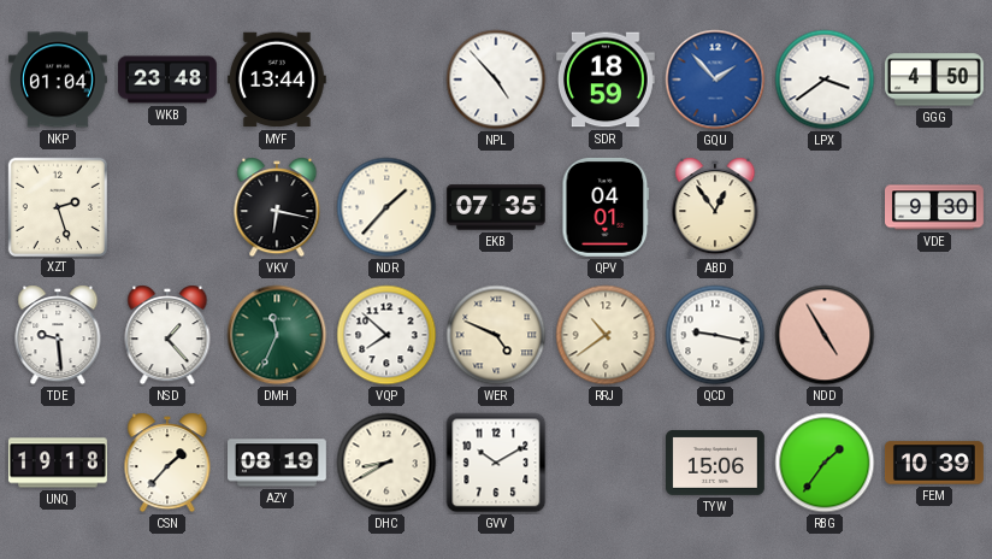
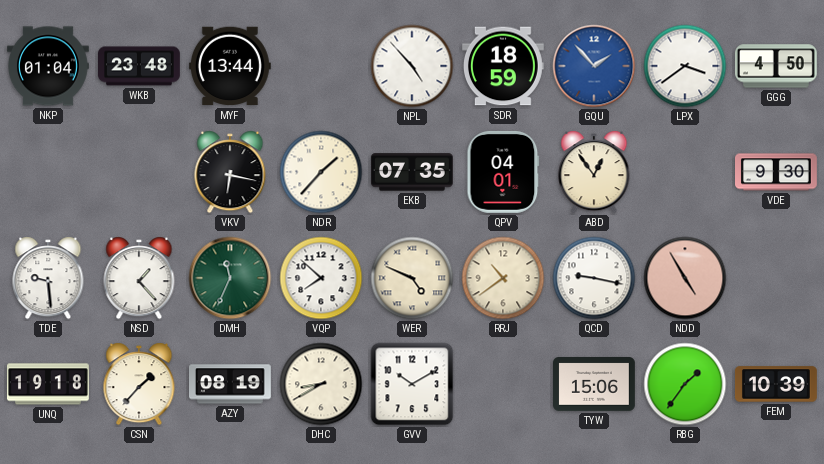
XZT: 2:27 -> none (57, 206)
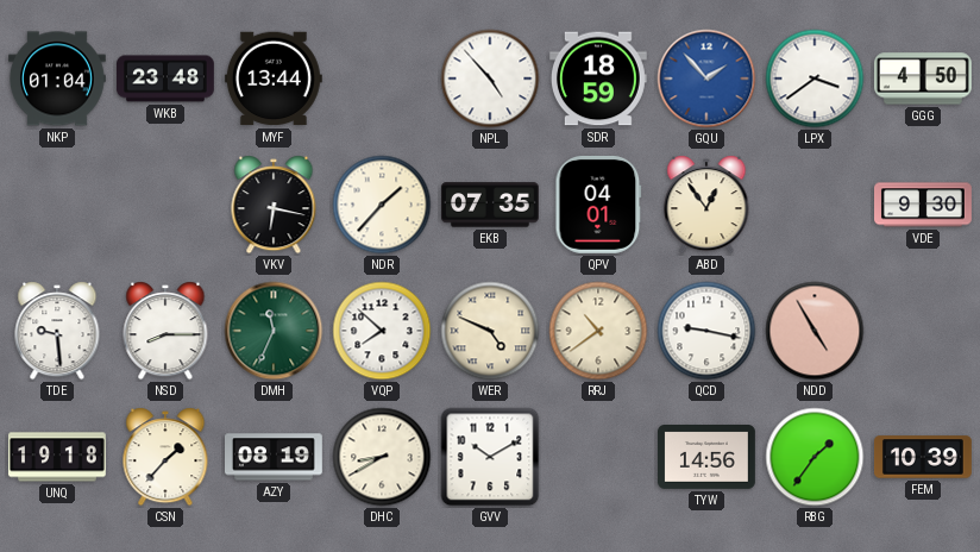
NSD: 1:23 -> 8:15 (165, 331)
TYW: 15:06 -> 14:56 (708, 458)
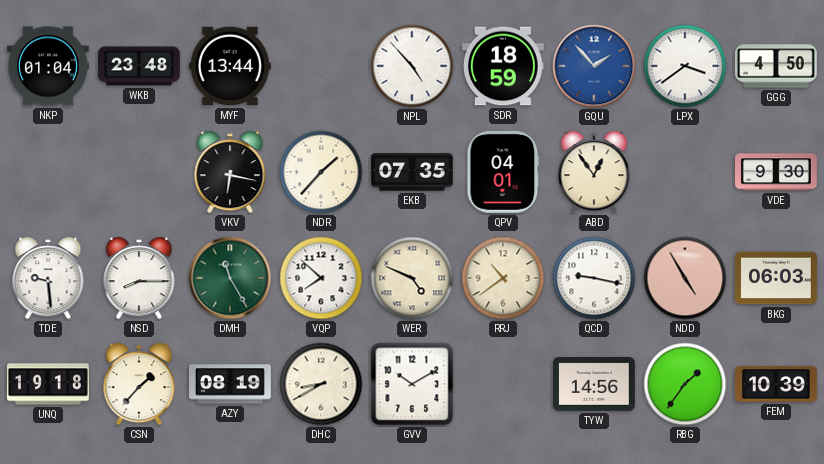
DMH: 11:34 -> 11:25 (230, 278)
BKG: none -> 06:03 (776, 278)
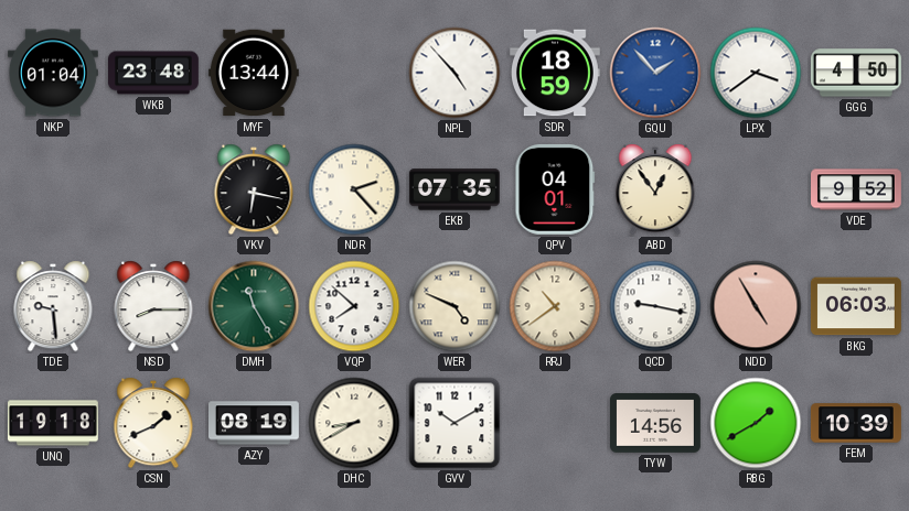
NDR: 1:37 -> 2:23 (354, 189)
VDE: 9:30 -> 9:52 (857, 189)
CSN: 1:37 -> 1:41 (153, 423)
RBG: 1:36 -> 1:40 (756, 423)
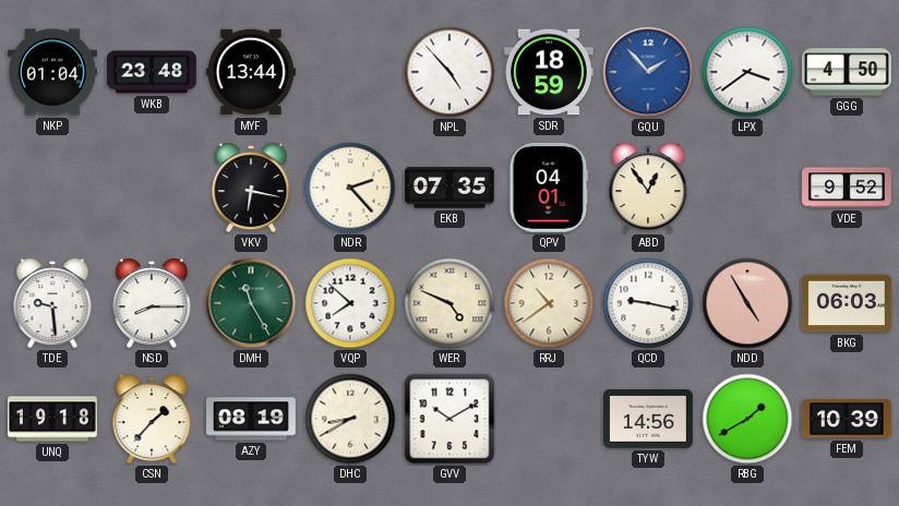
CSN: 1:41 -> 1:37 (152, 419)
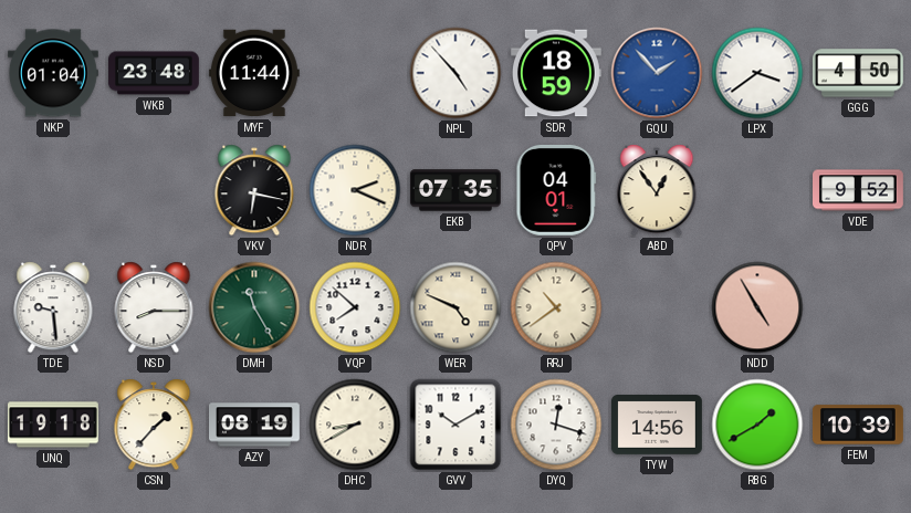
MYF: 13:44 -> 11:44 (254, 73)
NDR: 2:23 -> 2:19 (355, 190)
QCD: 9:17 -> none (648, 303)
BKG: 06:03 -> none (847, 303)
DYQ: none -> 12:18 (556, 425)
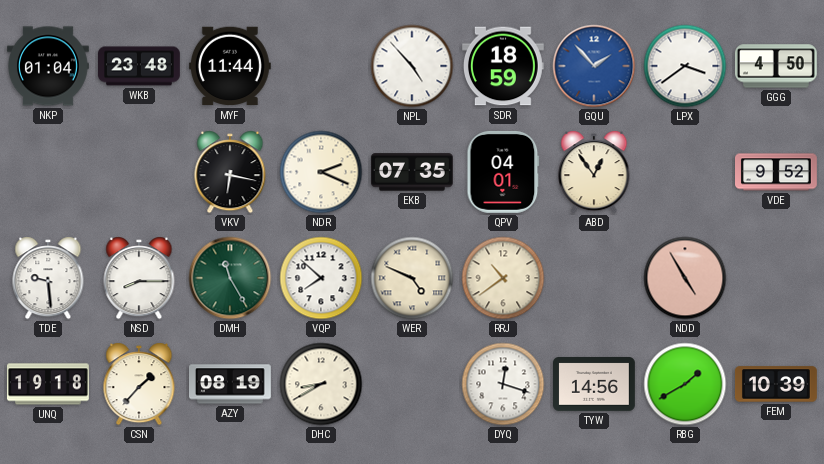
GVV: 10:10 -> none (455, 425)
